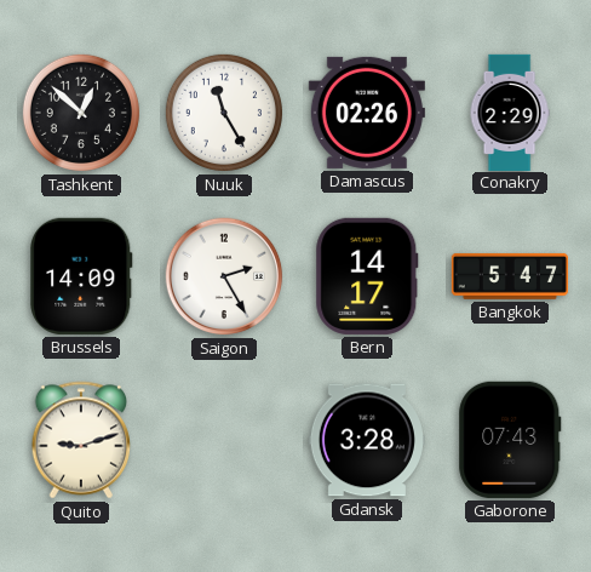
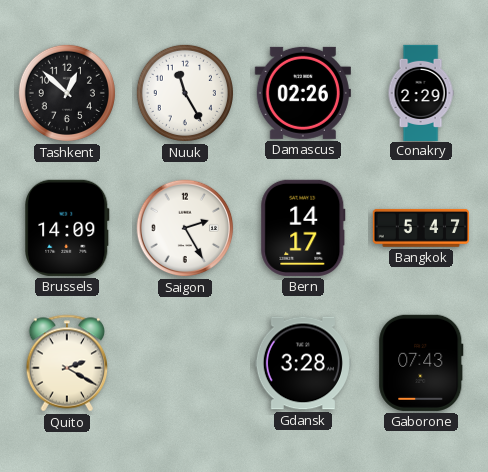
Quito: 9:12 -> 2:20 (67, 363)
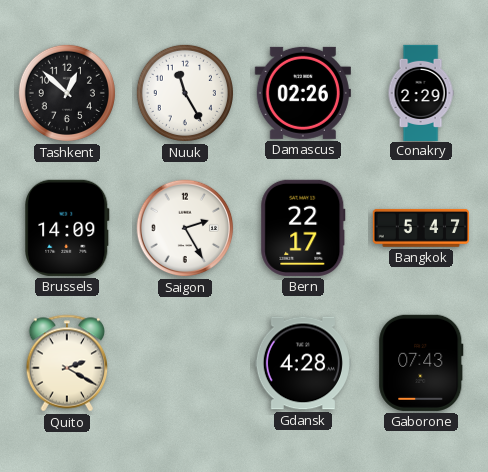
Bern: 14:17 -> 22:17 (303, 228)
Gdansk: 3:28 -> 4:28 (303, 363)
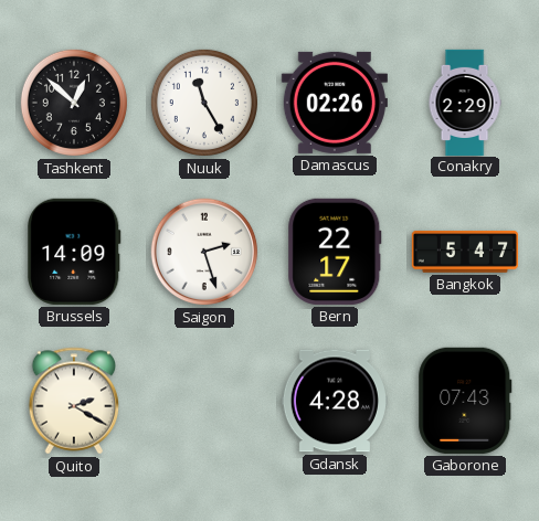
Saigon: 2:25 -> 2:27 (204, 252)
